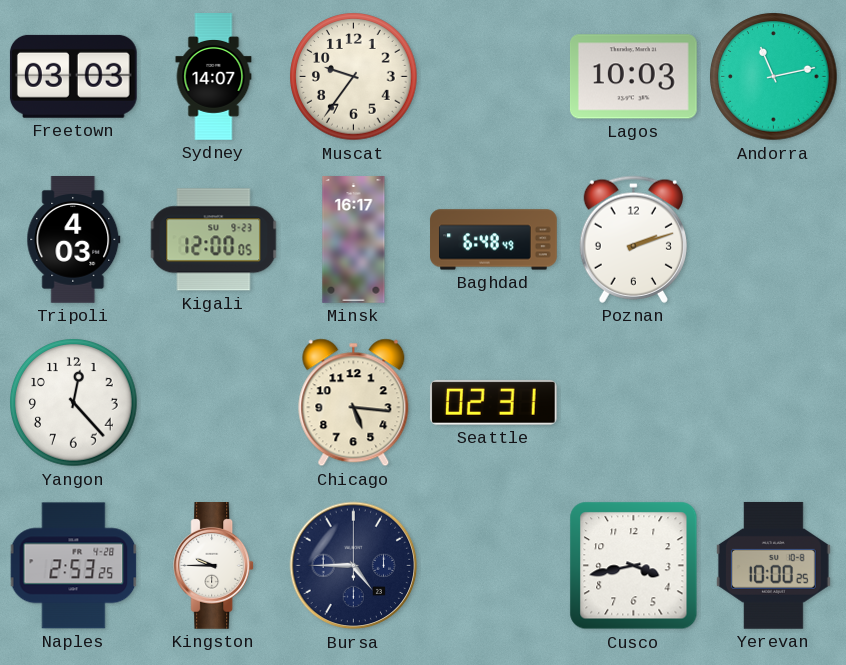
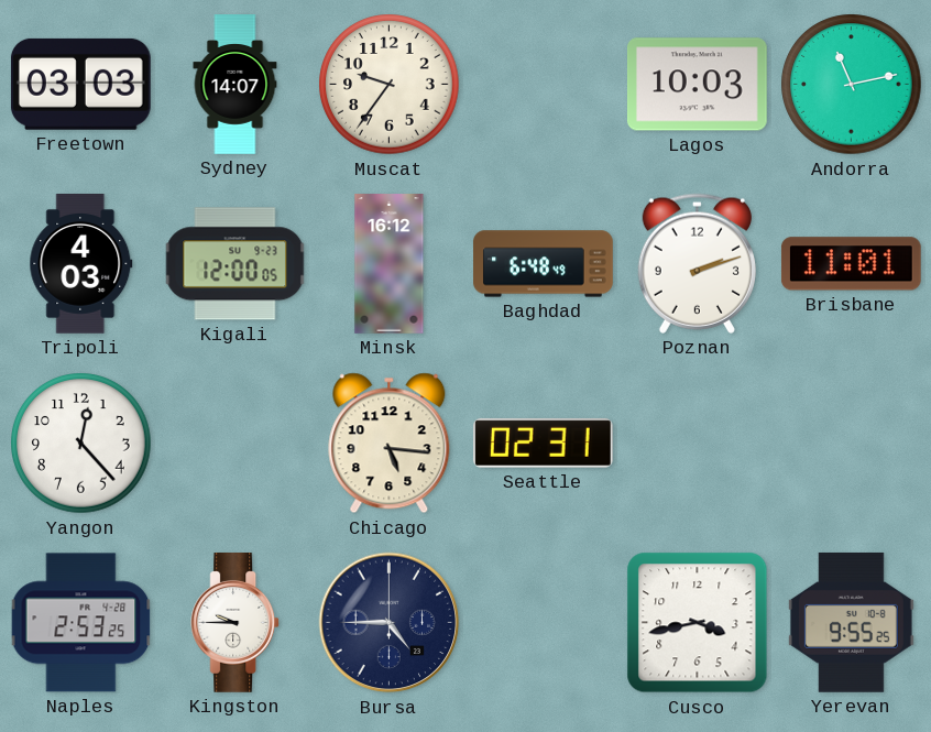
Minsk: 16:17 -> 16:12 (390, 264)
Brisbane: none -> 11:01 (851, 264)
Yerevan: 10:00 -> 9:55 (851, 622)
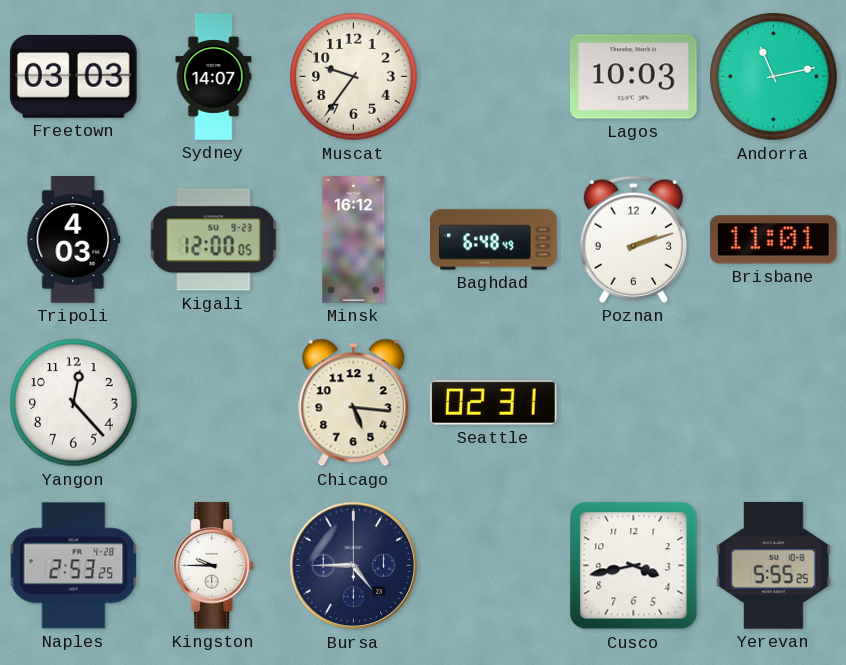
Yerevan: 9:55 -> 5:55 (773, 565)
